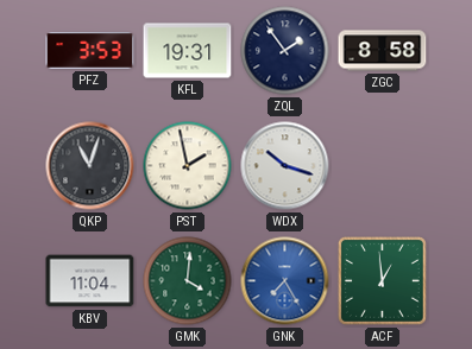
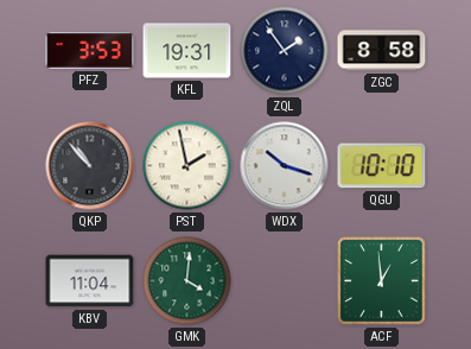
QKP: 11:03 -> 10:53 (90, 166)
QGU: none -> 10:10 (382, 166)
GNK: 7:25 -> none (285, 281)
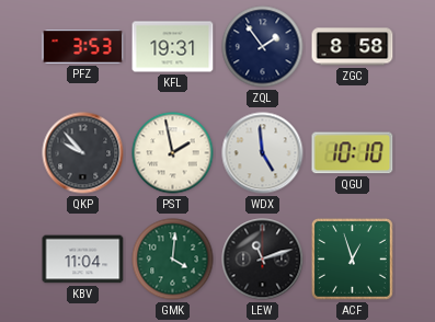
QKP: 10:53 -> 9:53 (83, 153)
WDX: 10:18 -> 4:59 (263, 153)
LEW: none -> 11:12 (263, 260)
ACF: 12:59 -> 12:57 (352, 258)
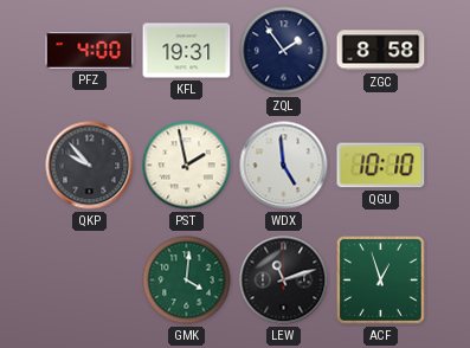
PFZ: 3:53 -> 4:00 (90, 51)
KBV: 11:04 -> none (83, 260)
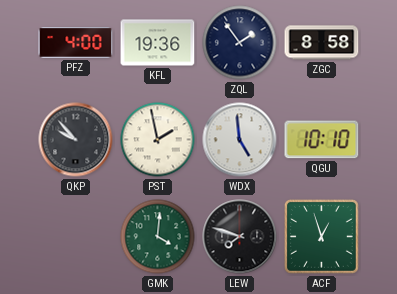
KFL: 19:31 -> 19:36 (158, 43)
LEW: 11:12 -> 7:48 (240, 237)
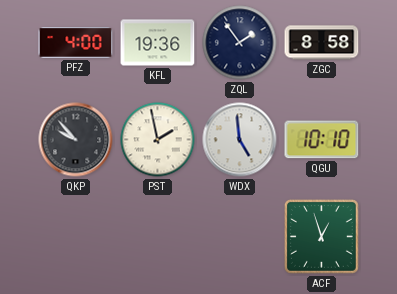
GMK: 4:01 -> none (158, 237)
LEW: 7:48 -> none (240, 237)
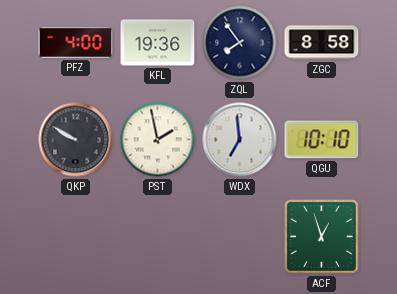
ZQL: 1:54 -> 7:54 (240, 43)
QKP: 9:53 -> 9:50 (76, 140)
WDX: 4:59 -> 6:59 (240, 140)
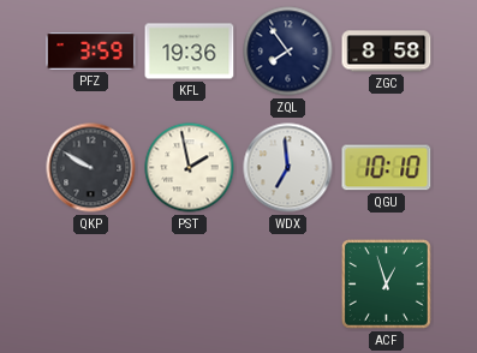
PFZ: 4:00 -> 3:59 (91, 52)
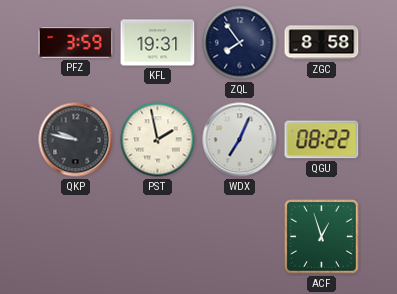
KFL: 19:36 -> 19:31 (158, 43)
QKP: 9:50 -> 9:47 (76, 140)
WDX: 6:59 -> 7:04 (240, 140)
QGU: 10:10 -> 08:22 (322, 140)
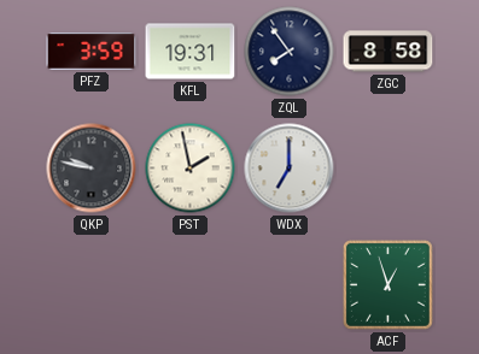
WDX: 7:04 -> 7:00 (290, 169)
QGU: 08:22 -> none (322, 140)
